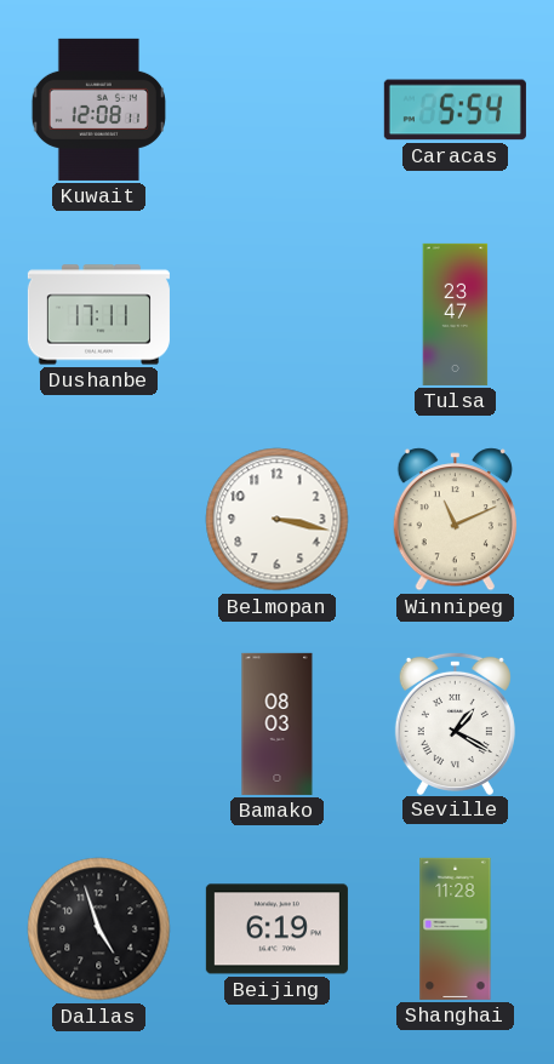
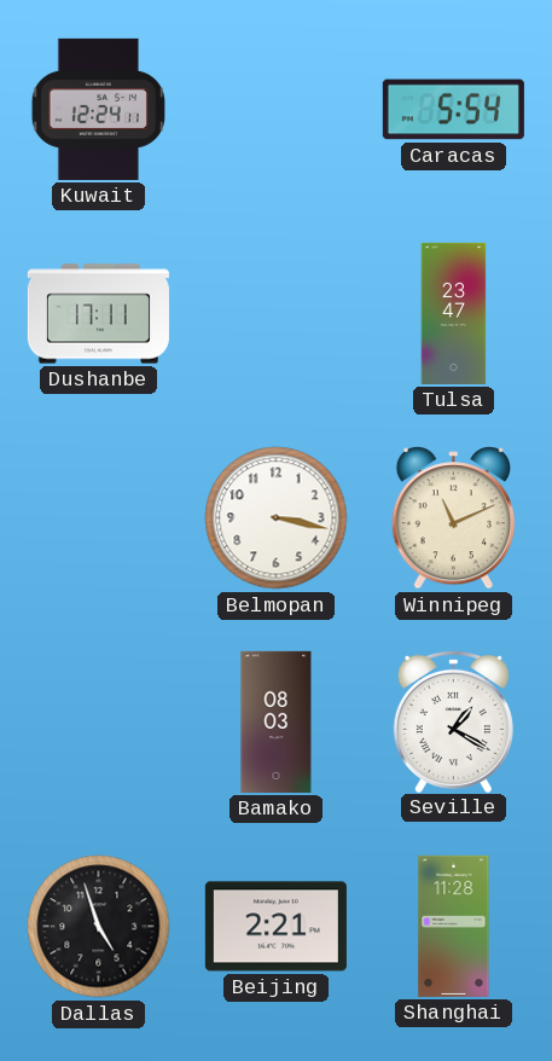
Kuwait: 12:08 -> 12:24 (98, 109)
Beijing: 6:19 -> 2:21 (275, 927)
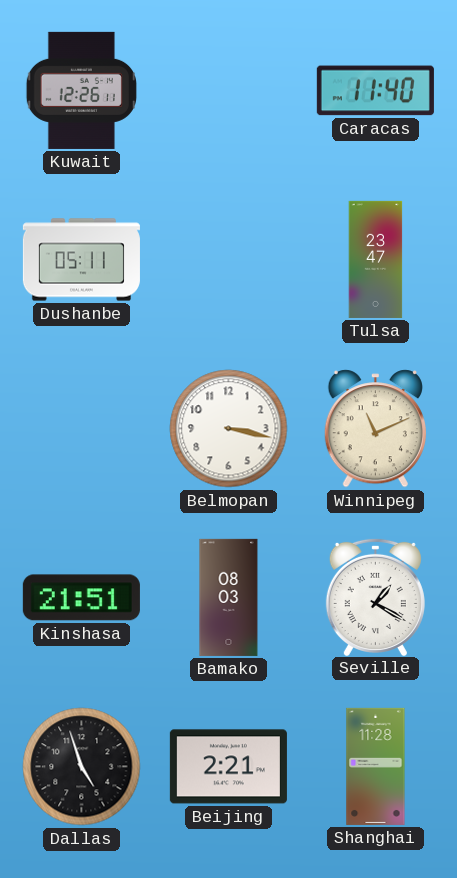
Kuwait: 12:24 -> 12:26 (81, 90)
Caracas: 5:54 -> 11:40 (375, 91)
Dushanbe: 17:11 -> 05:11 (81, 260)
Kinshasa: none -> 21:51 (81, 598)
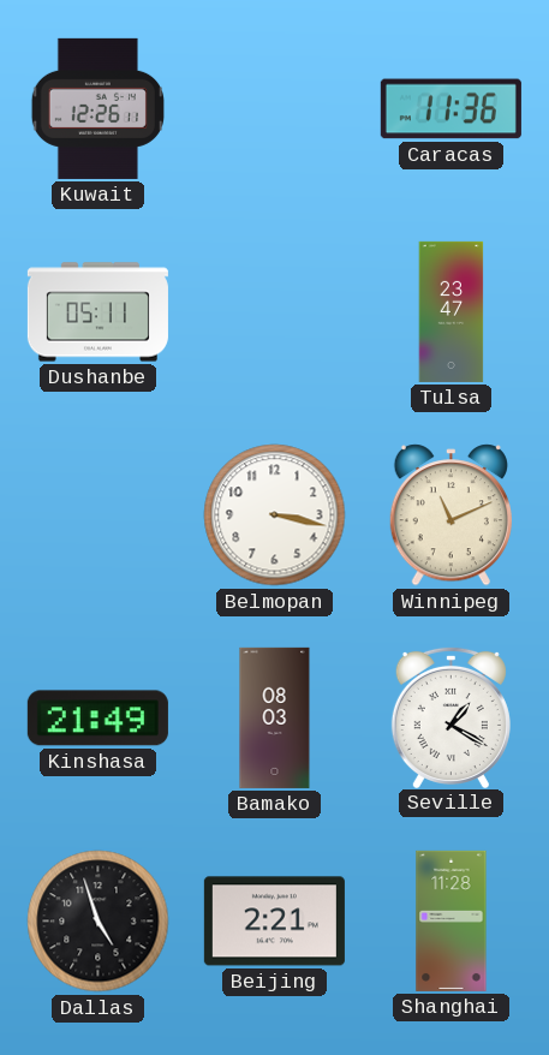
Caracas: 11:40 -> 11:36 (450, 109)
Kinshasa: 21:51 -> 21:49 (97, 719)
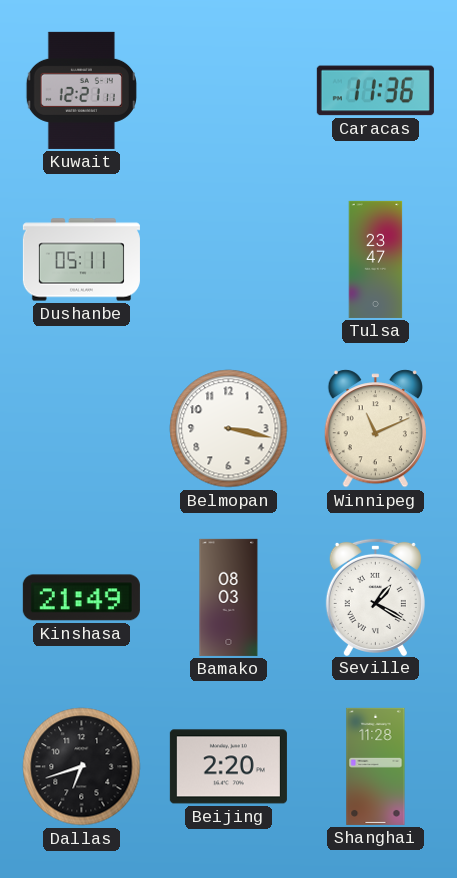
Kuwait: 12:26 -> 12:21 (81, 90)
Dallas: 4:57 -> 6:42 (82, 767)
Beijing: 2:21 -> 2:20 (228, 767)
